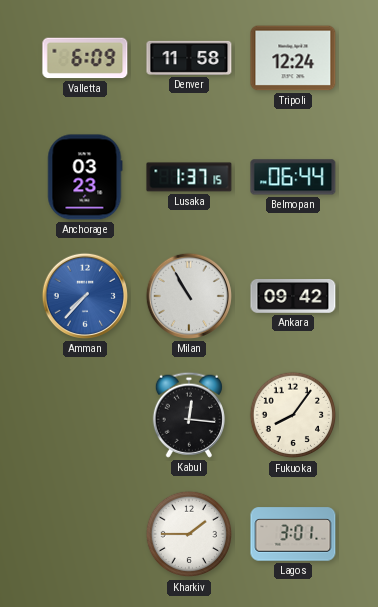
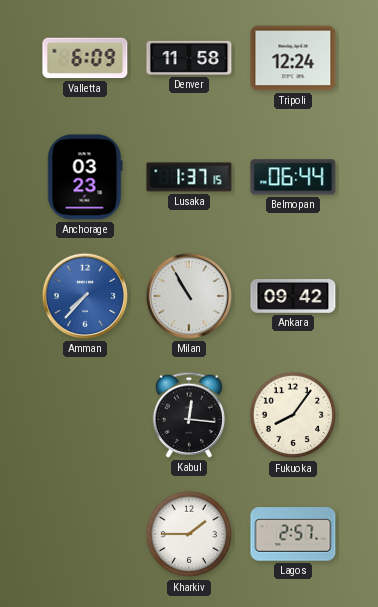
Lagos: 3:01 -> 2:57 (293, 534)
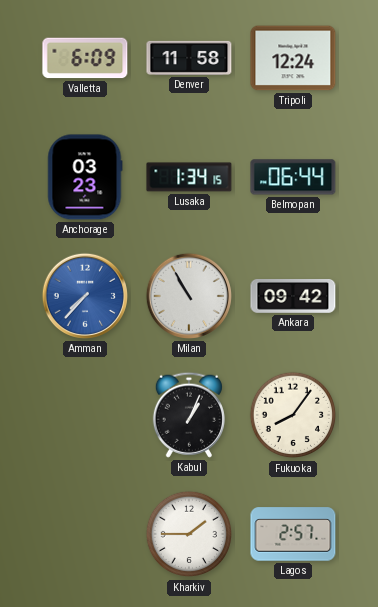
Lusaka: 1:37 -> 1:34 (189, 177)
Kabul: 12:16 -> 1:04 (189, 415)
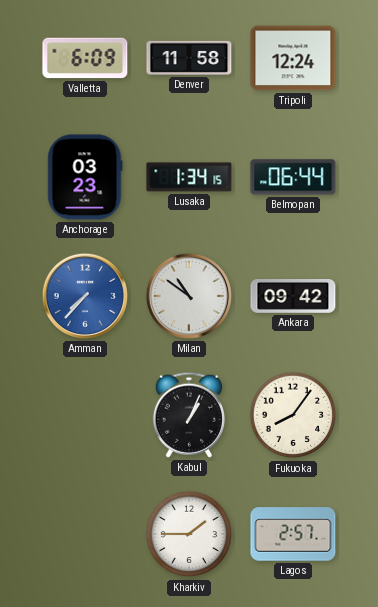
Milan: 10:55 -> 10:51 (189, 296)
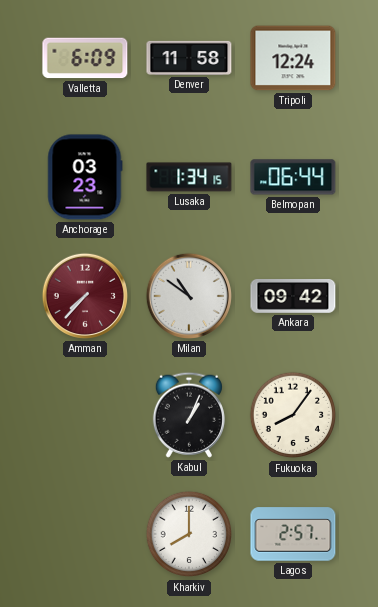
Amman dial: blue -> burgundy (85, 296)
Kharkiv: 1:45 -> 8:00 (189, 534)
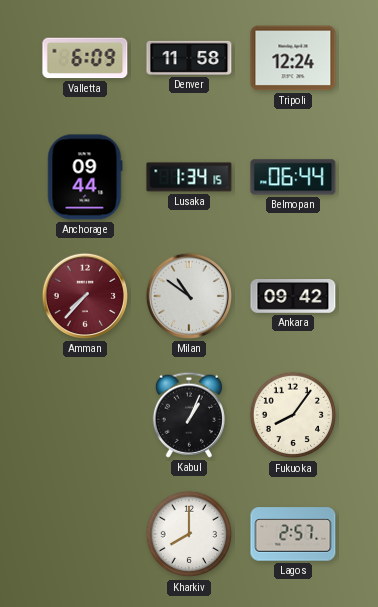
Anchorage: 03:23 -> 09:44 (85, 177)
